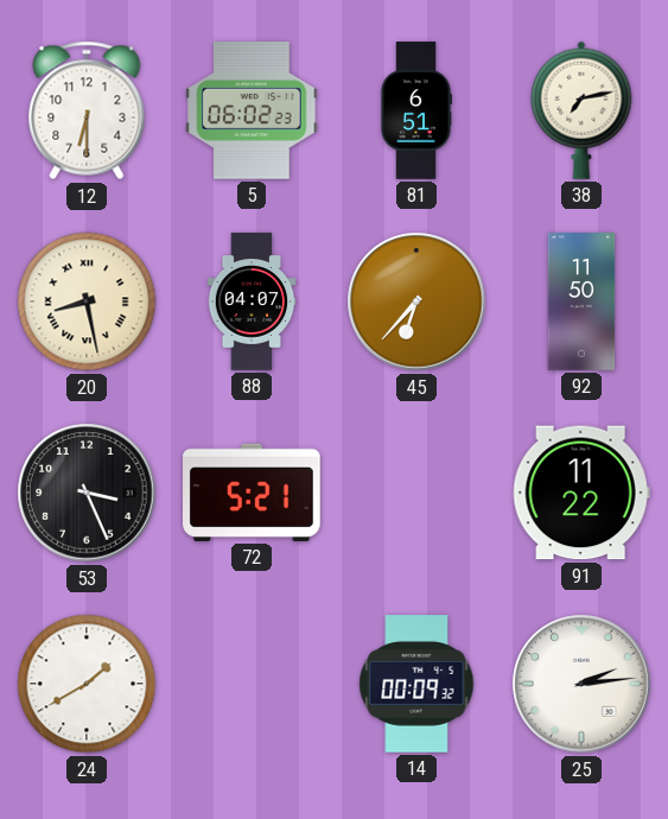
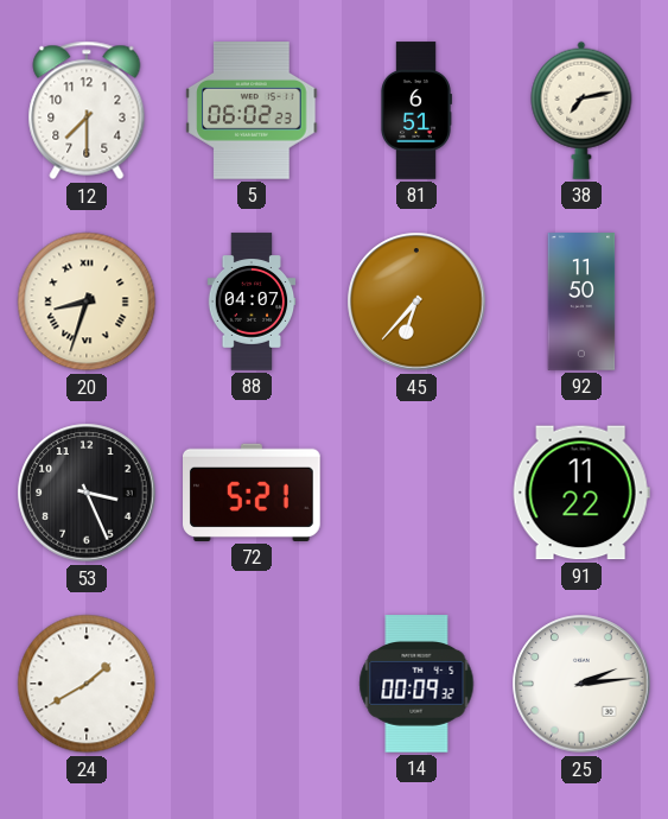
12: 6:30 -> 7:30 (87, 110)
20: 8:28 -> 8:33 (87, 301)
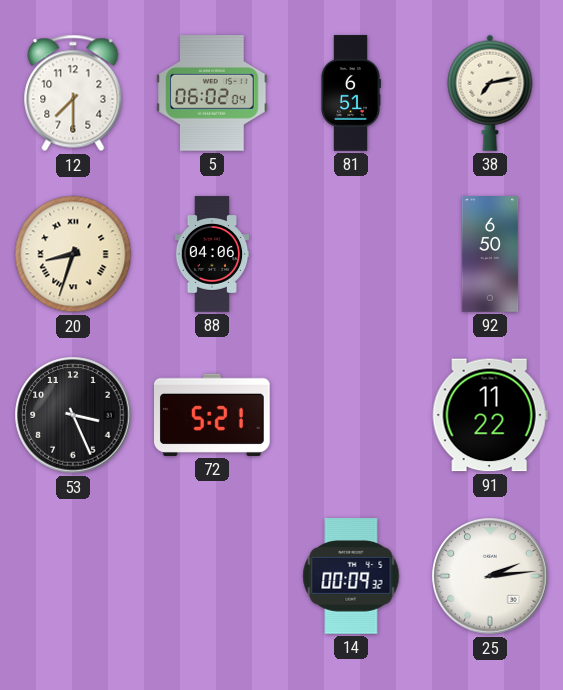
5: 06:02:23 -> 06:02:04 (212, 94)
88: 04:07 -> 04:06 (212, 254)
45: 6:37 -> none (416, 301)
92: 11:50 -> 6:50 (490, 254)
24: 1:40 -> none (87, 684)
